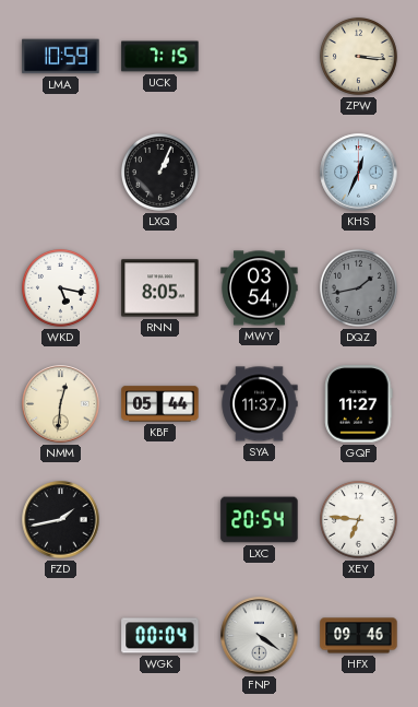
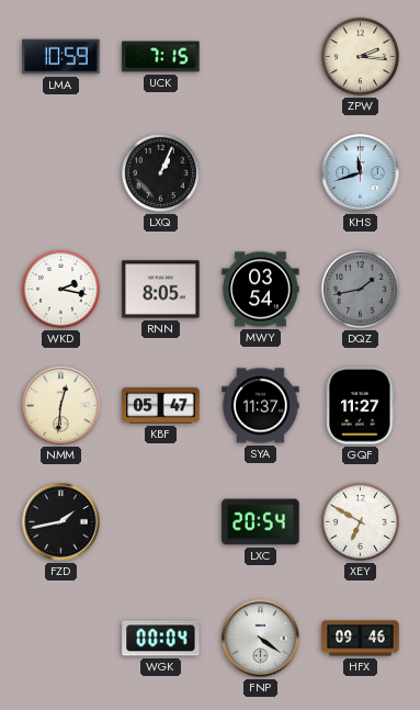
ZPW: 3:16 -> 2:16 (360, 56)
KHS: 12:34 -> 11:42 (361, 173)
WKD: 5:17 -> 2:17 (60, 289)
KBF: 05:44 -> 05:47 (161, 406)
XEY: 6:46 -> 6:50 (360, 521)
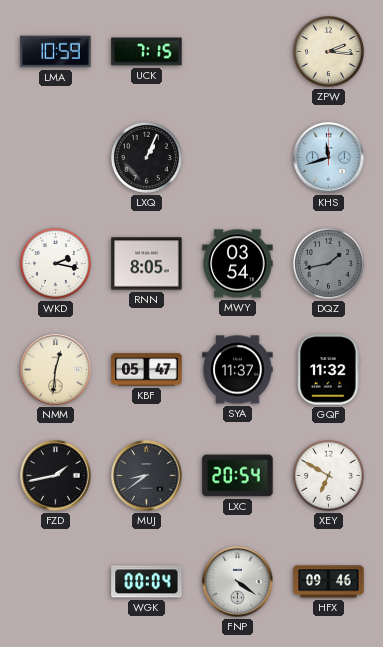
GQF: 11:27 -> 11:32 (329, 370)
MUJ: none -> 8:39 (147, 476)
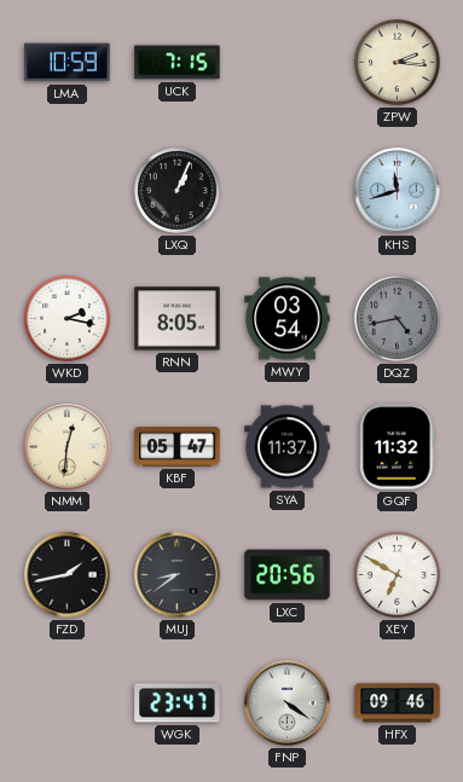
DQZ: 1:43 -> 4:43 (397, 318)
LXC: 20:54 -> 20:56 (288, 575)
WGK: 00:04 -> 23:47 (178, 703)
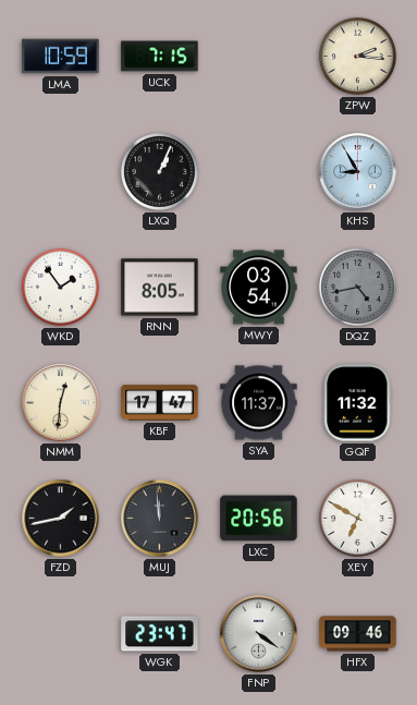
KHS: 11:42 -> 8:55 (358, 172)
WKD: 2:17 -> 1:54 (60, 287)
KBF: 05:47 -> 17:47 (160, 403)
MUJ: 8:39 -> 11:59 (160, 519)
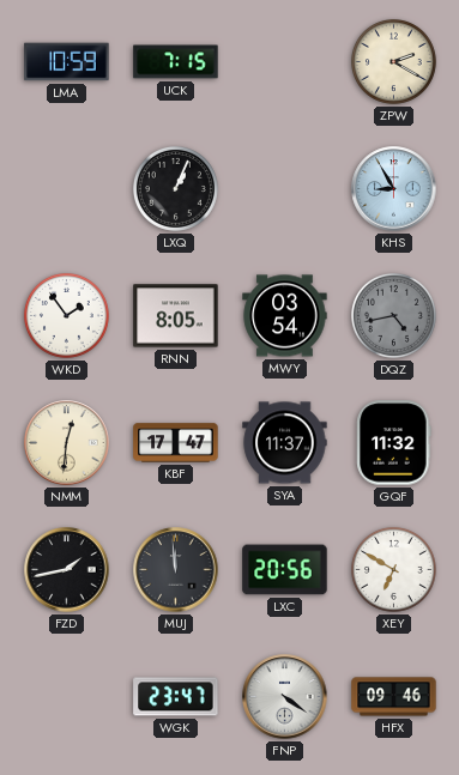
ZPW: 2:16 -> 2:20 (393, 61)
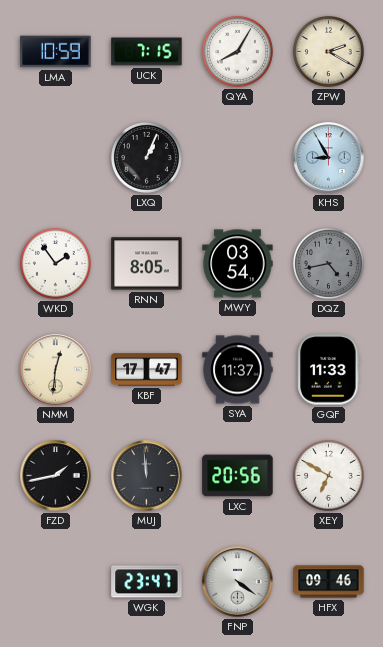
QYA: none -> 8:05 (237, 51)
GQF: 11:32 -> 11:33 (329, 370)
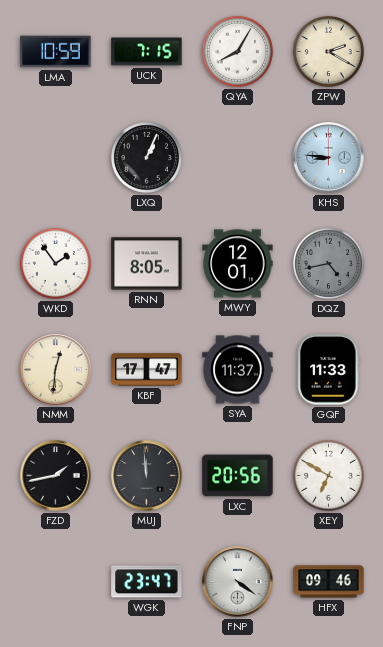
KHS: 8:55 -> 8:46 (329, 158)
MWY: 03:54 -> 12:01 (238, 264)
